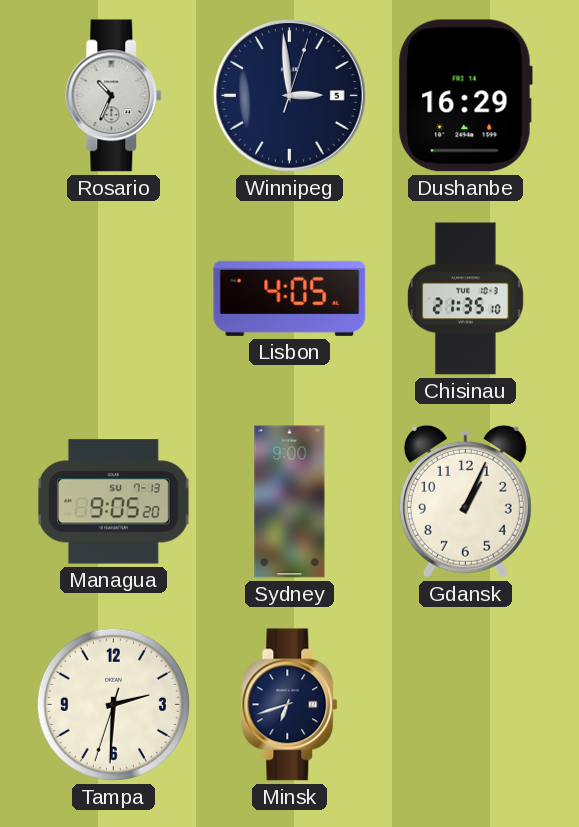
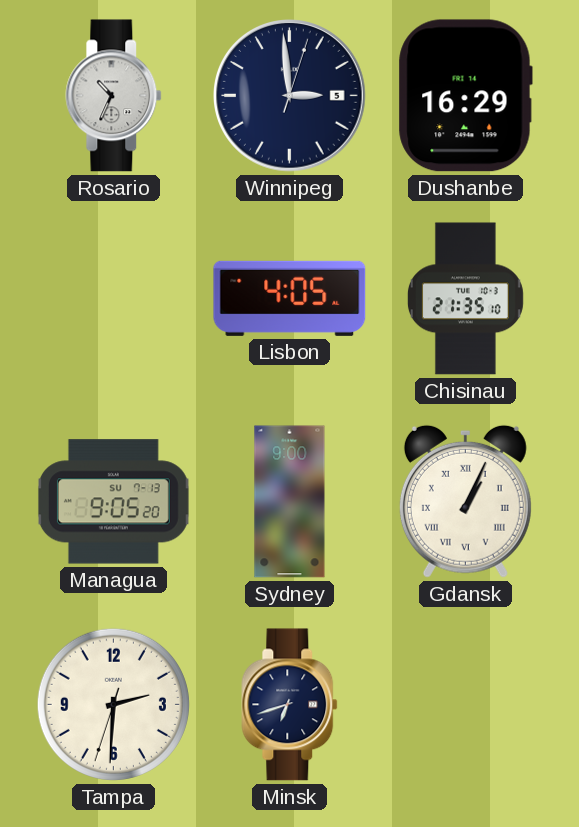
Gdansk numerals: Arabic -> Roman (465, 501)
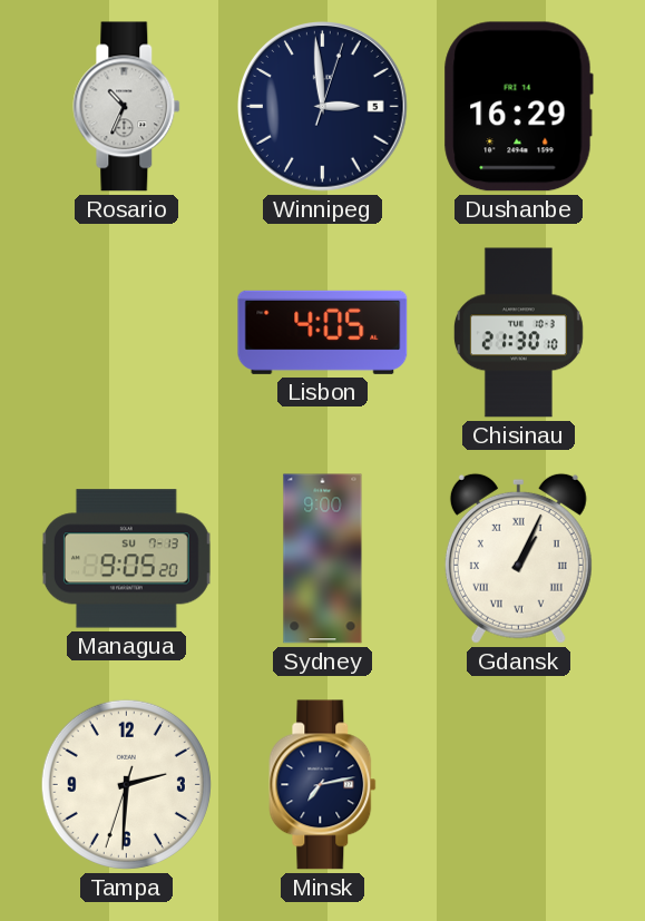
Chisinau: 21:35 -> 21:30 (518, 333)
Minsk: 6:42 -> 7:13 (323, 785)
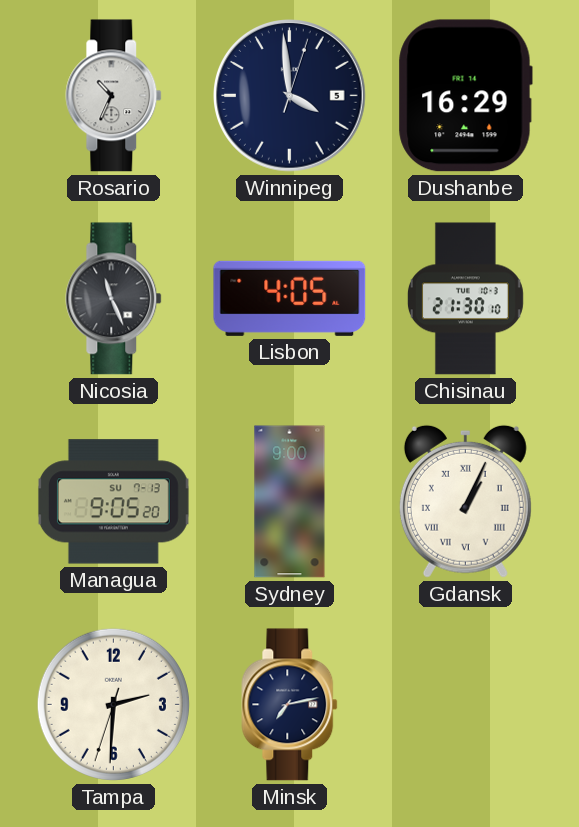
Winnipeg: 2:59 -> 3:59 (290, 96)
Nicosia: none -> 11:26 (114, 299)
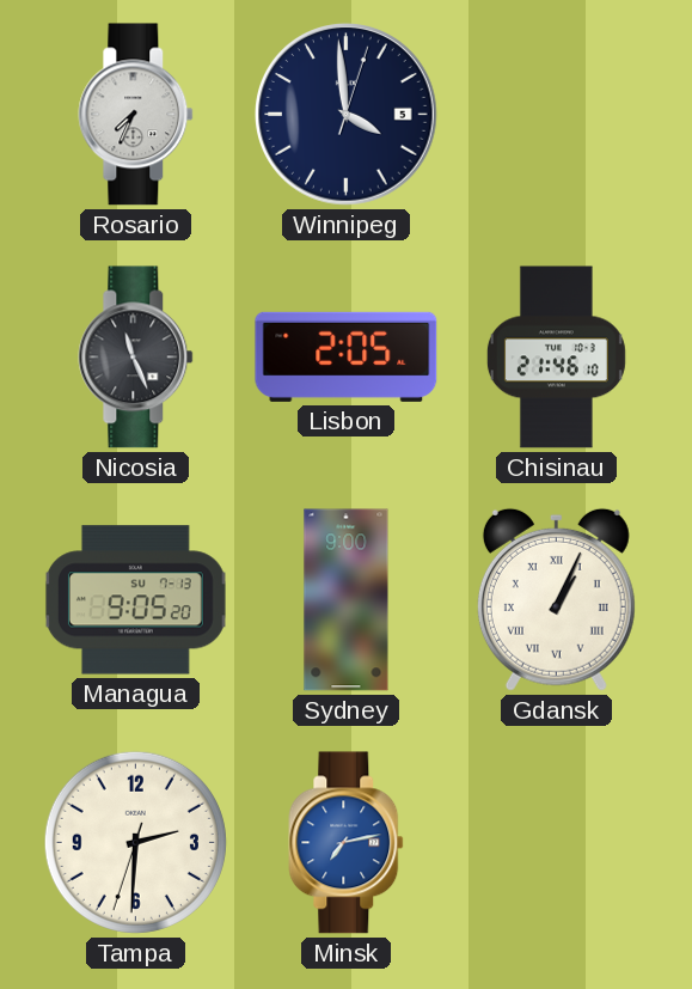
Rosario: 10:34 -> 7:34 (136, 115)
Dushanbe: 16:29 -> none (465, 96)
Lisbon: 4:05 -> 2:05 (347, 356)
Chisinau: 21:30 -> 21:46 (556, 358)
Minsk dial: navy -> blue (347, 843)
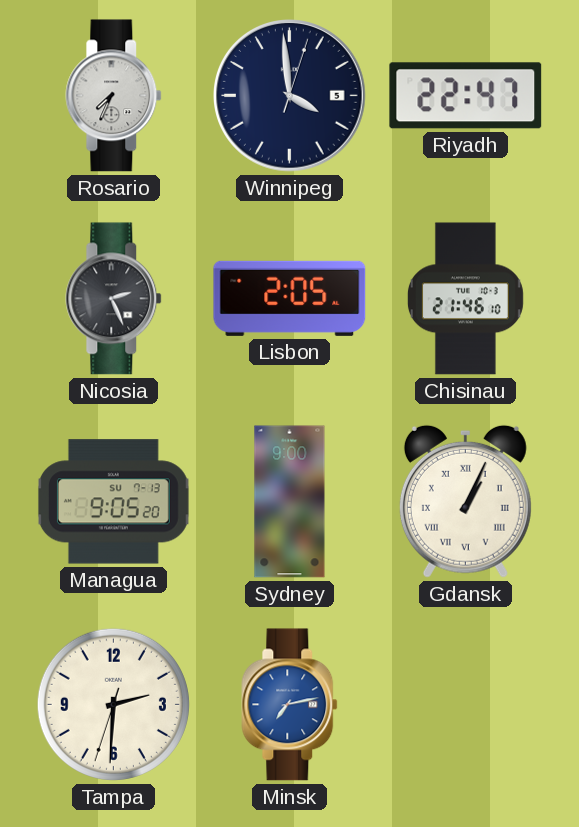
Riyadh: none -> 22:47 (466, 96)
Nicosia: 11:26 -> 2:26 (114, 299)
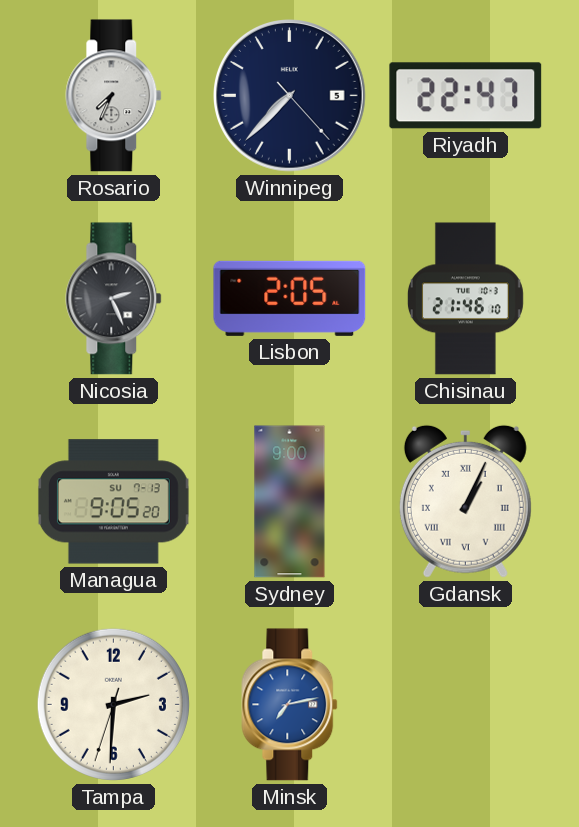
Winnipeg: 3:59 -> 7:37 (290, 96)
